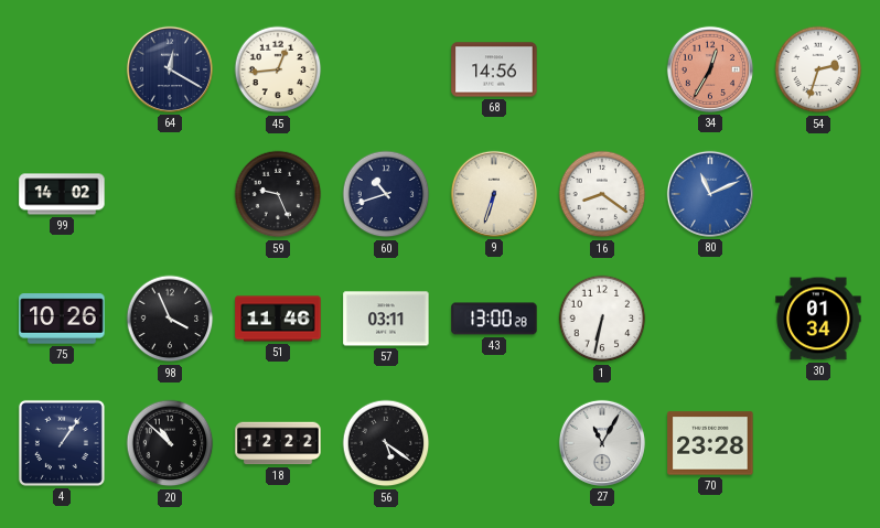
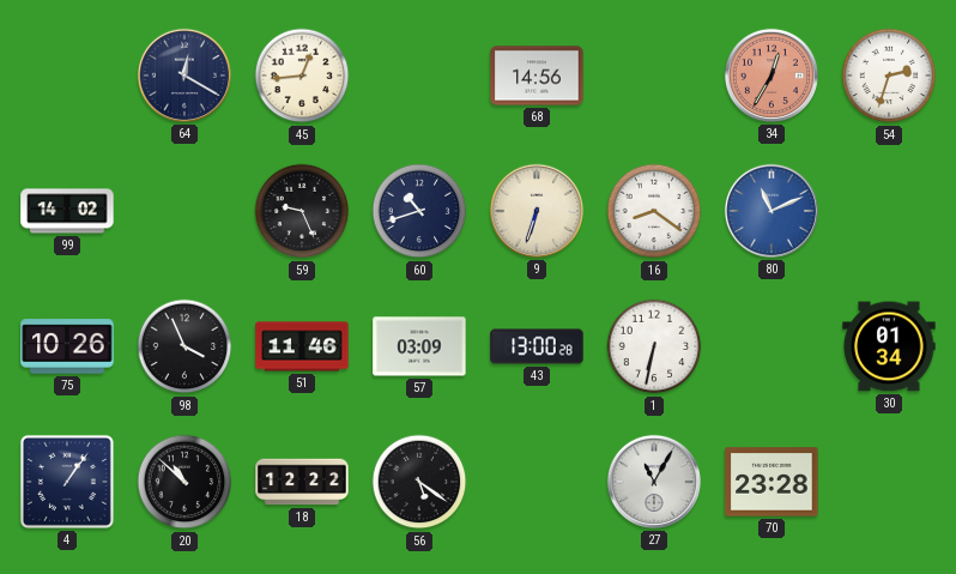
57: 03:11 -> 03:09 (419, 346)
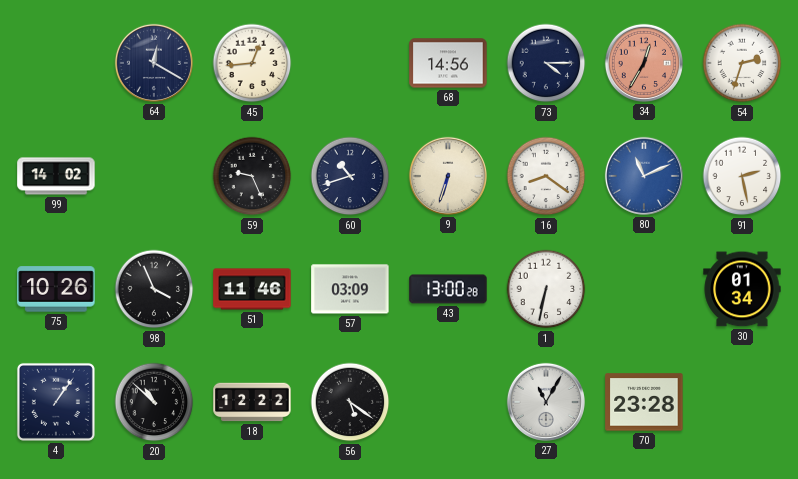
73: none -> 4:15 (546, 63)
91: none -> 2:28 (742, 176)
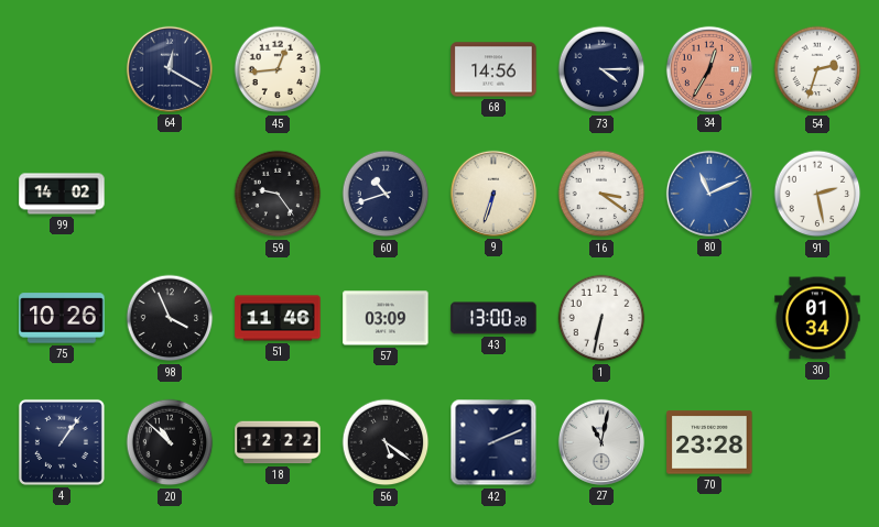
59: 9:26 -> 9:24 (278, 194)
16: 8:21 -> 3:21 (601, 194)
42: none -> 2:11 (493, 442)
27: 11:05 -> 11:02 (601, 442)
